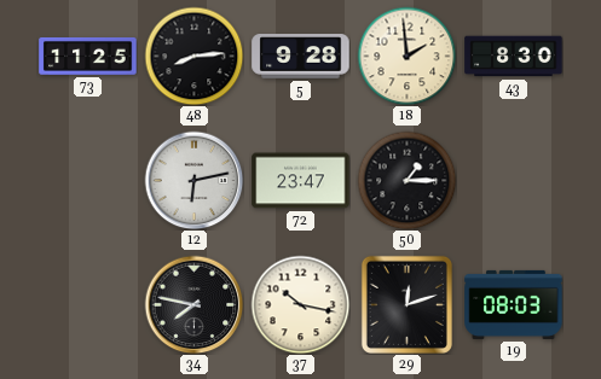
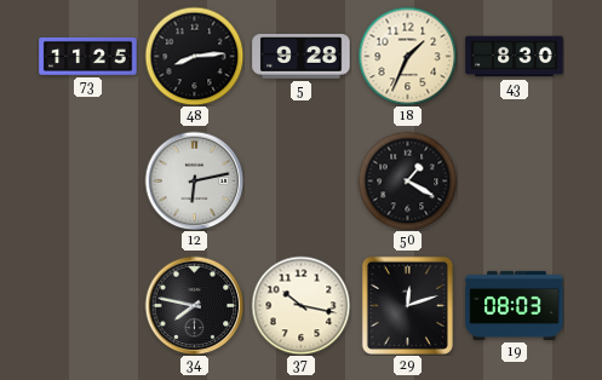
18: 1:59 -> 1:34 (407, 56)
72: 23:47 -> none (301, 181)
50: 1:15 -> 1:20 (407, 180)
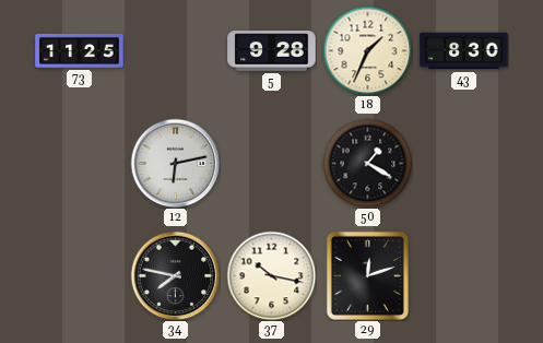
48: 8:14 -> none (194, 56)
19: 08:03 -> none (515, 305)
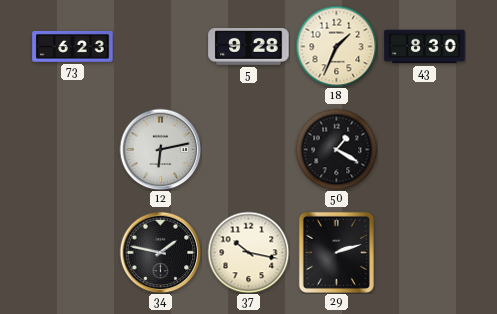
73: 11:25 -> 6:23 (73, 46)
34: 7:47 -> 1:47 (160, 252)
29: 12:12 -> 2:12 (336, 252)
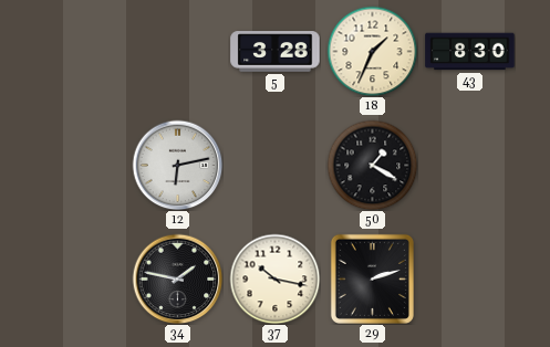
73: 6:23 -> none (73, 46)
5: 9:28 -> 3:28 (276, 52)
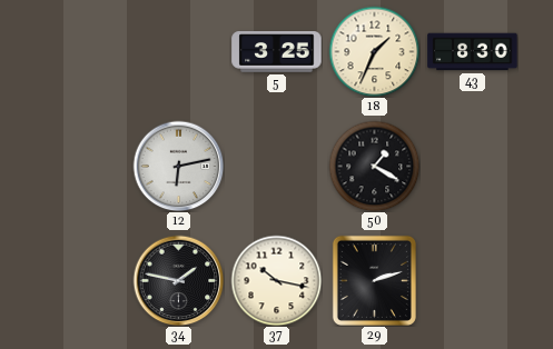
5: 3:28 -> 3:25 (277, 52)
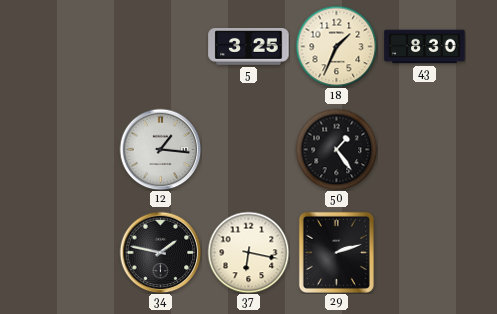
12: 6:13 -> 1:16 (160, 149)
50: 1:20 -> 1:24 (336, 149)
37: 10:17 -> 6:17 (248, 252)
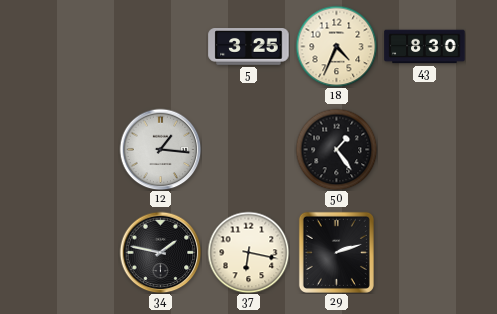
18: 1:34 -> 4:34 (336, 46)
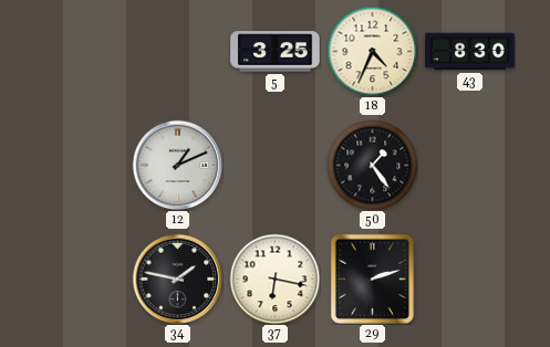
12: 1:16 -> 1:11 (177, 165)
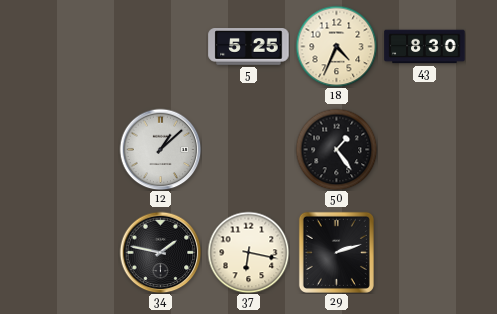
5: 3:25 -> 5:25 (249, 47)
12: 1:11 -> 1:08 (160, 149)
